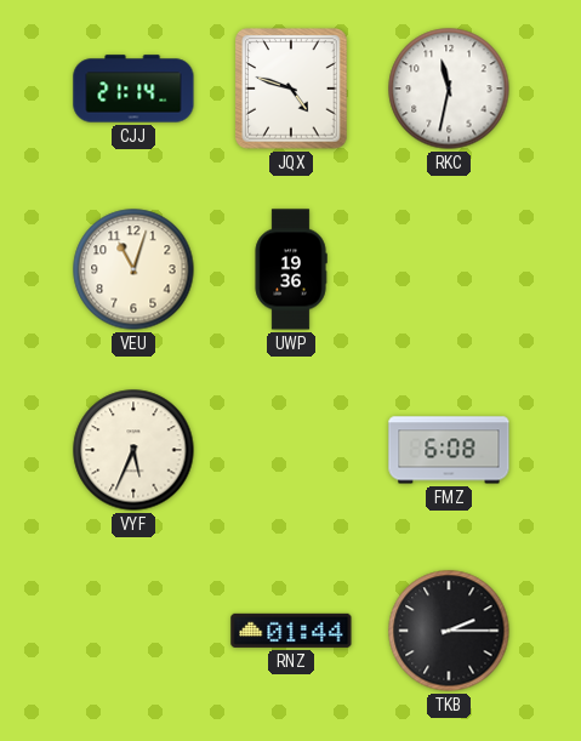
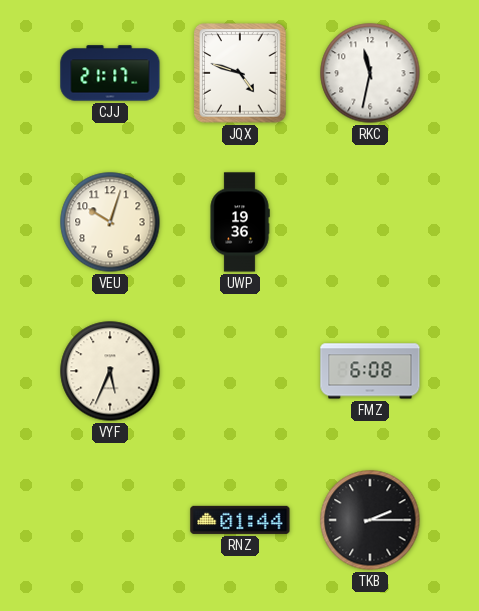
CJJ: 21:14 -> 21:17 (110, 73)
VEU: 11:03 -> 10:03 (110, 222)
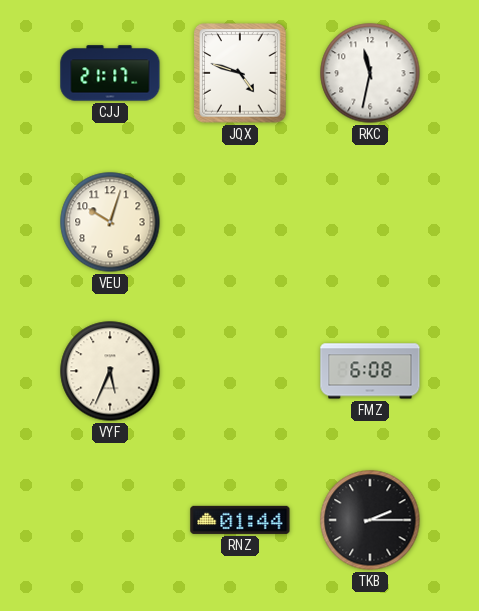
UWP: 19:36 -> none (240, 222)
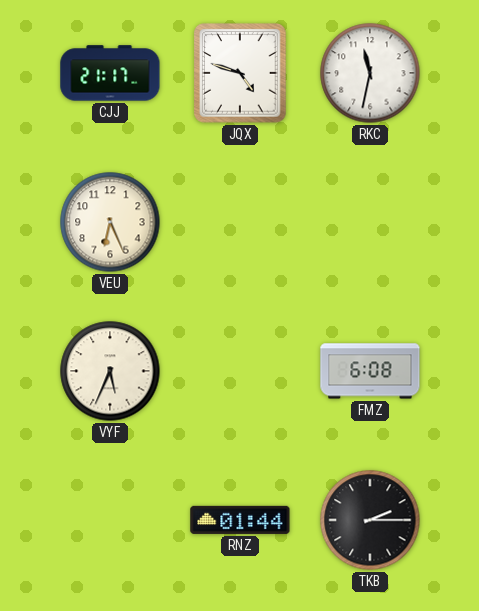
VEU: 10:03 -> 6:26 (110, 222)
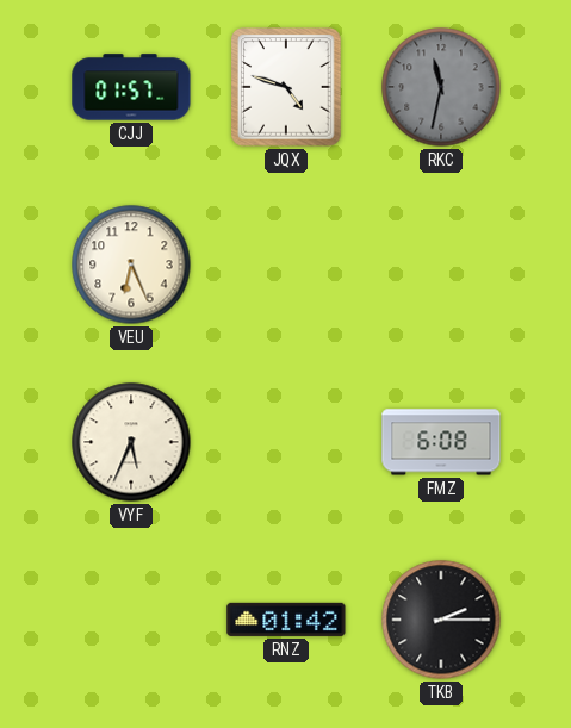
CJJ: 21:17 -> 01:57 (131, 87)
RKC dial: white -> grey (441, 87)
RNZ: 01:44 -> 01:42 (286, 620)
